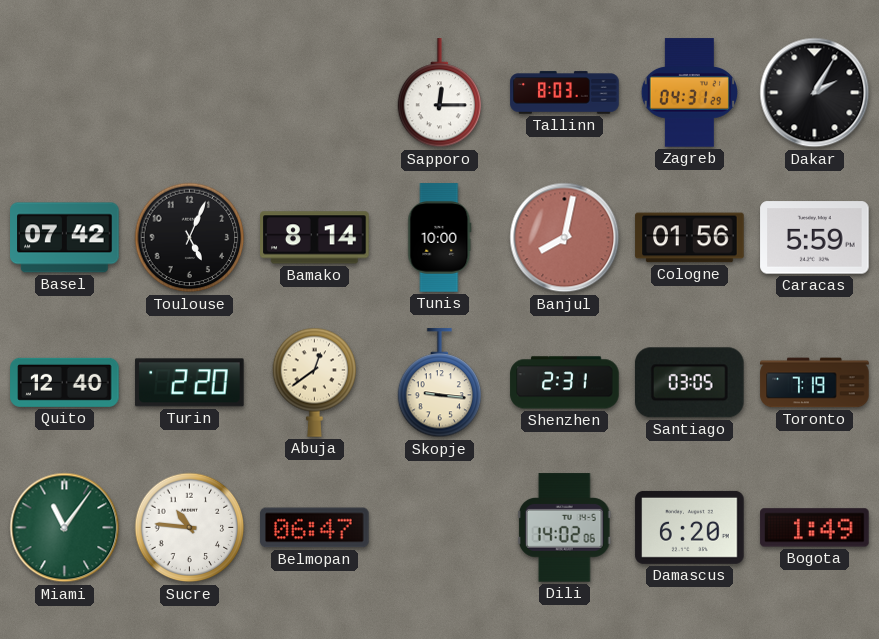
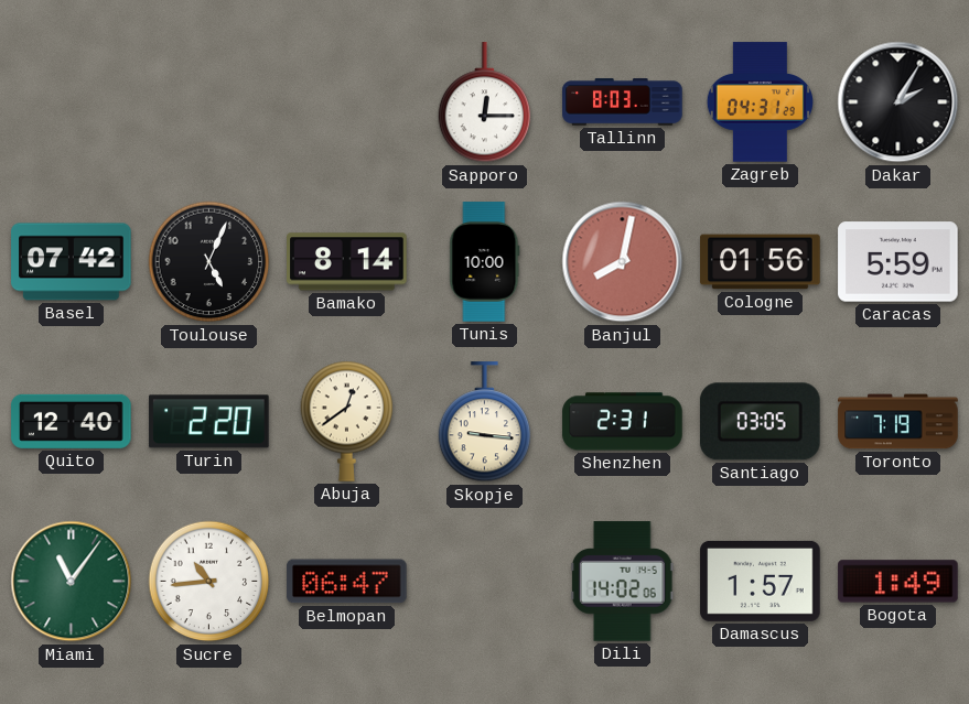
Sucre: 10:46 -> 10:44 (209, 582)
Damascus: 6:20 -> 1:57 (761, 581)
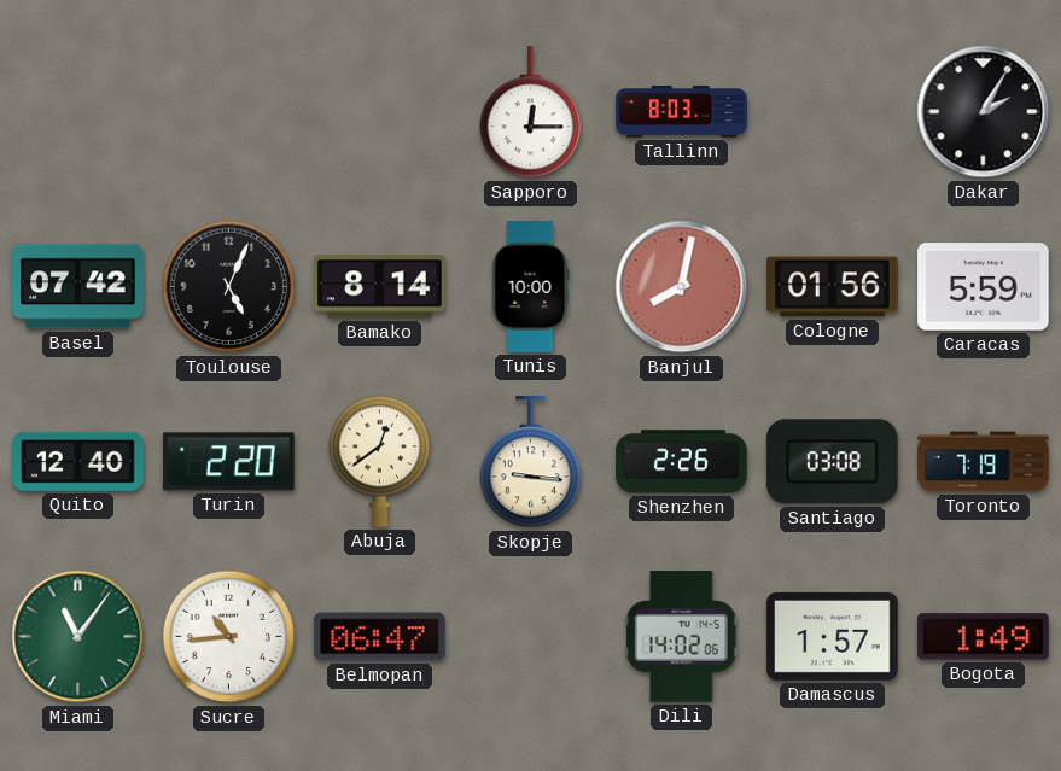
Zagreb: 04:31 -> none (760, 102)
Shenzhen: 2:31 -> 2:26 (682, 462)
Santiago: 03:05 -> 03:08 (832, 462)
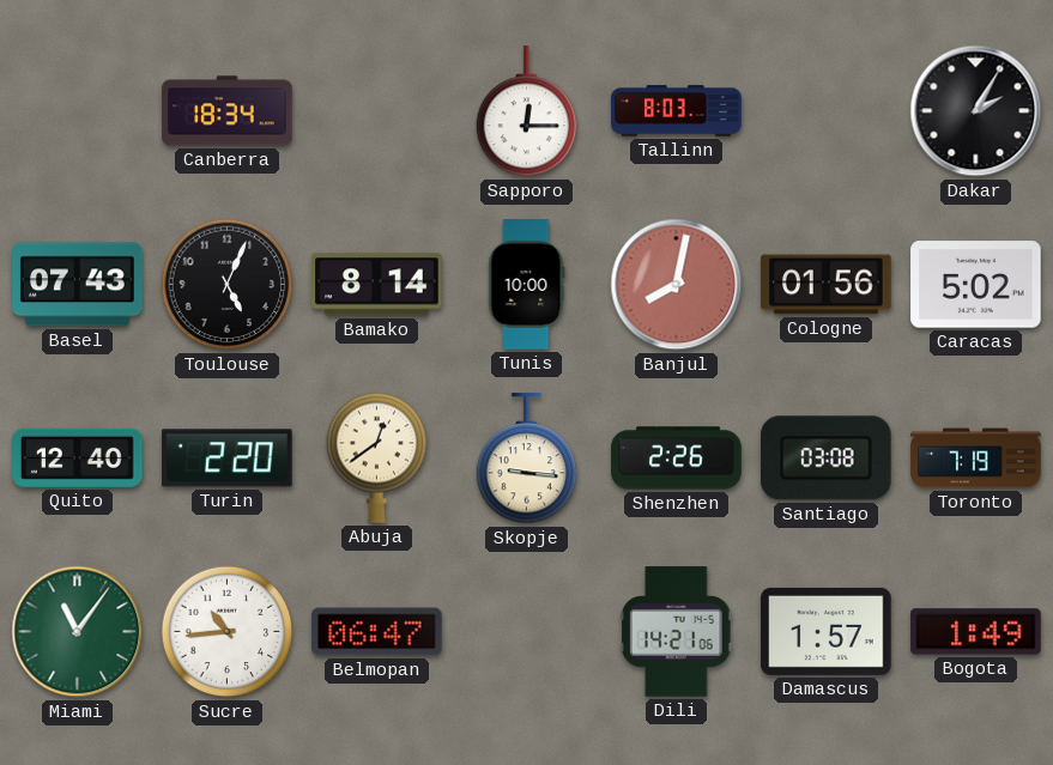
Canberra: none -> 18:34 (228, 111)
Basel: 07:42 -> 07:43 (78, 285)
Caracas: 5:59 -> 5:02 (976, 285)
Dili: 14:02 -> 14:21 (676, 632)
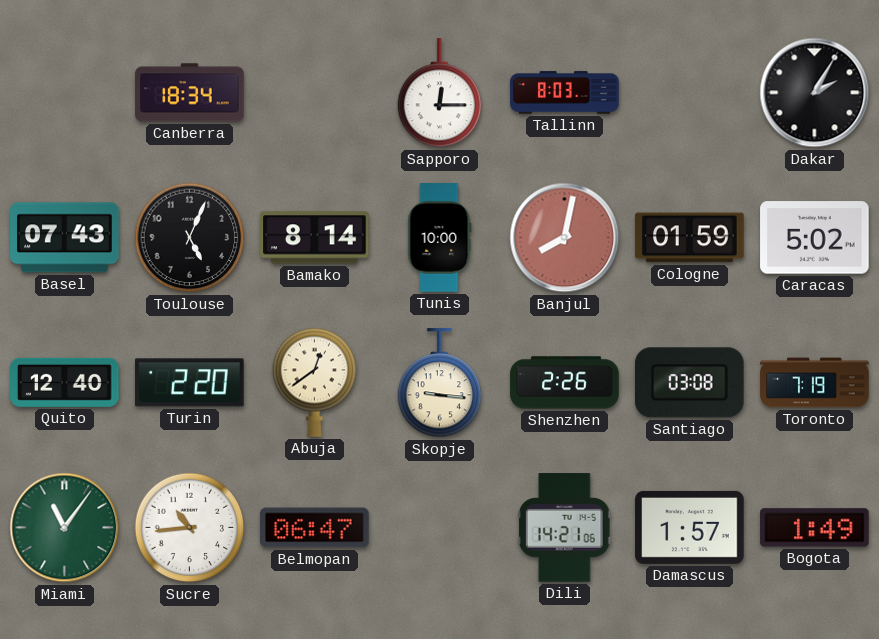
Cologne: 01:56 -> 01:59 (690, 238)
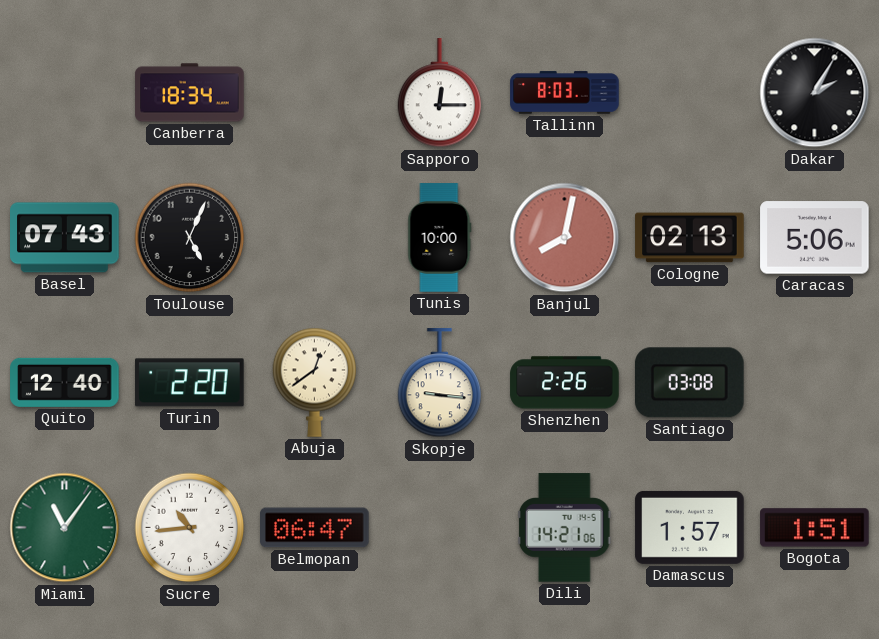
Bamako: 8:14 -> none (315, 238)
Cologne: 01:59 -> 02:13 (690, 238)
Caracas: 5:02 -> 5:06 (815, 238)
Toronto: 7:19 -> none (815, 383)
Bogota: 1:49 -> 1:51 (815, 528)
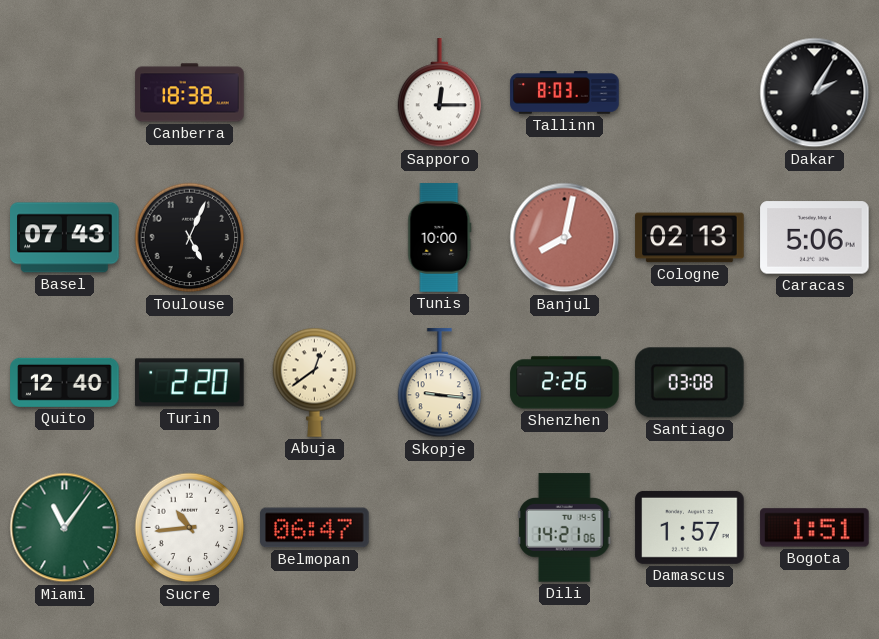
Canberra: 18:34 -> 18:38 (190, 93)
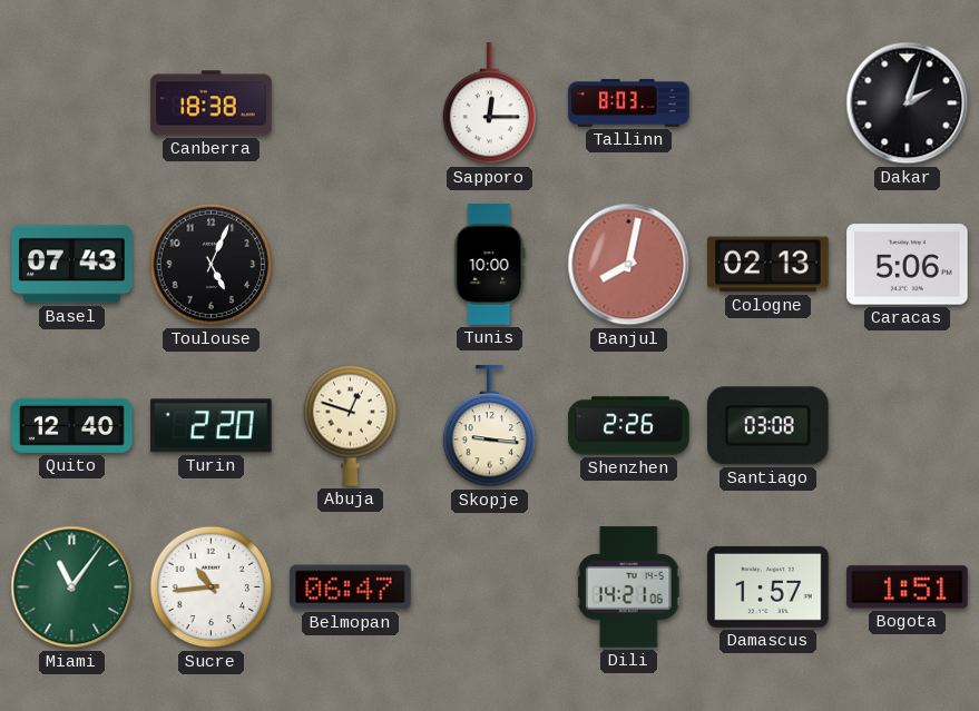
Dakar: 2:05 -> 2:03 (908, 103)
Abuja: 12:39 -> 12:48 (351, 425)
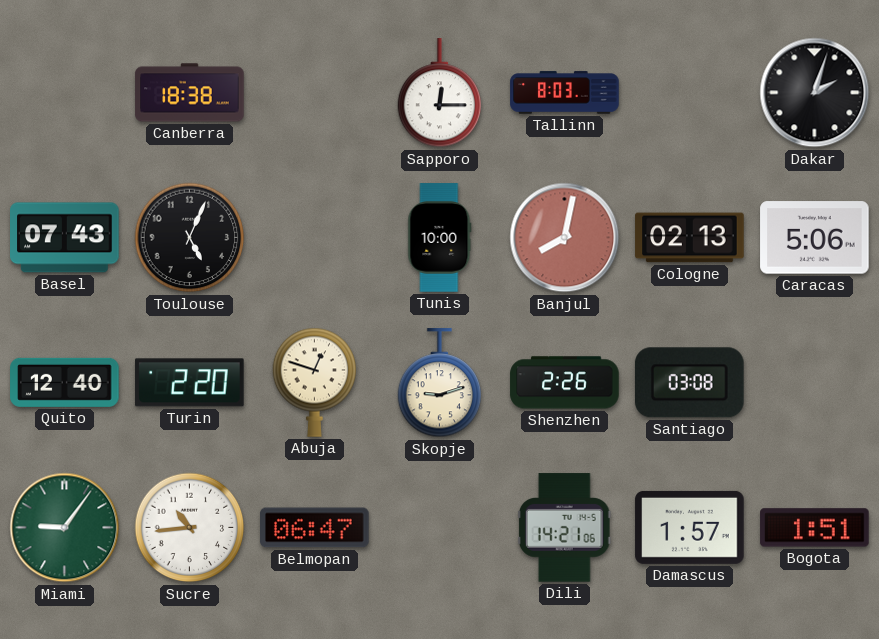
Skopje: 9:16 -> 9:12 (440, 383)
Miami: 11:06 -> 9:06 (65, 528)
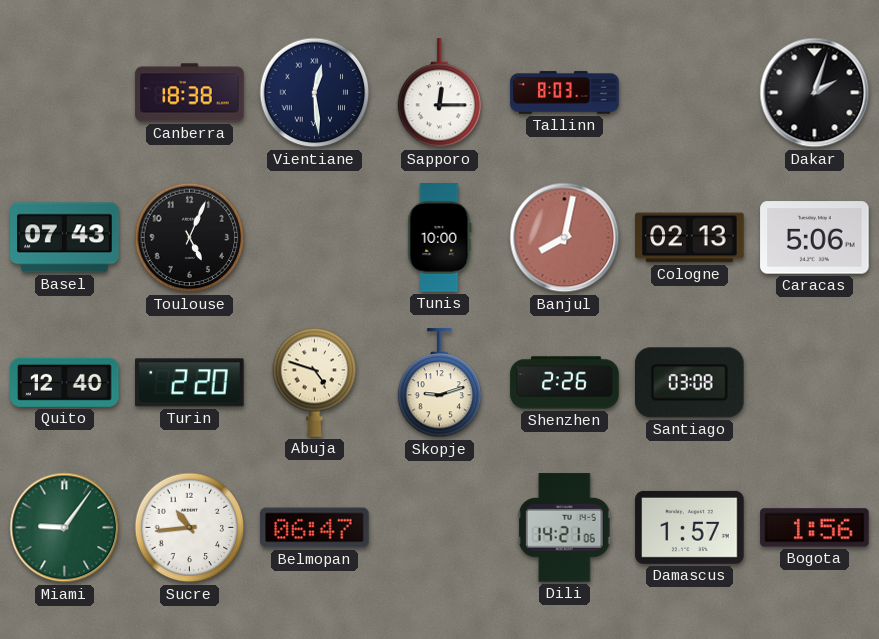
Vientiane: none -> 12:29 (315, 93)
Abuja: 12:48 -> 4:48 (315, 382)
Bogota: 1:51 -> 1:56 (815, 528)
